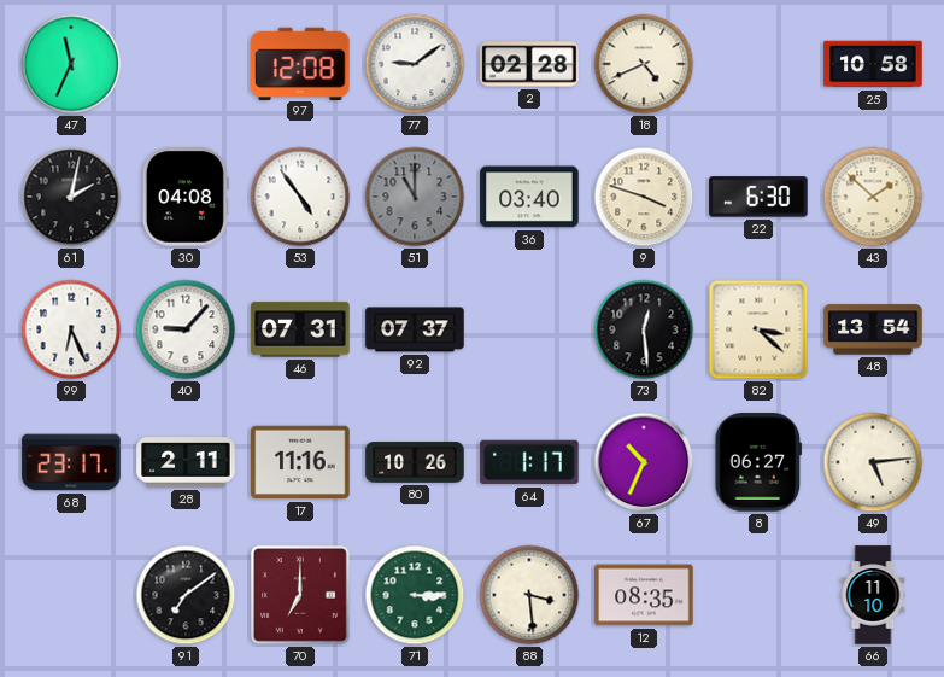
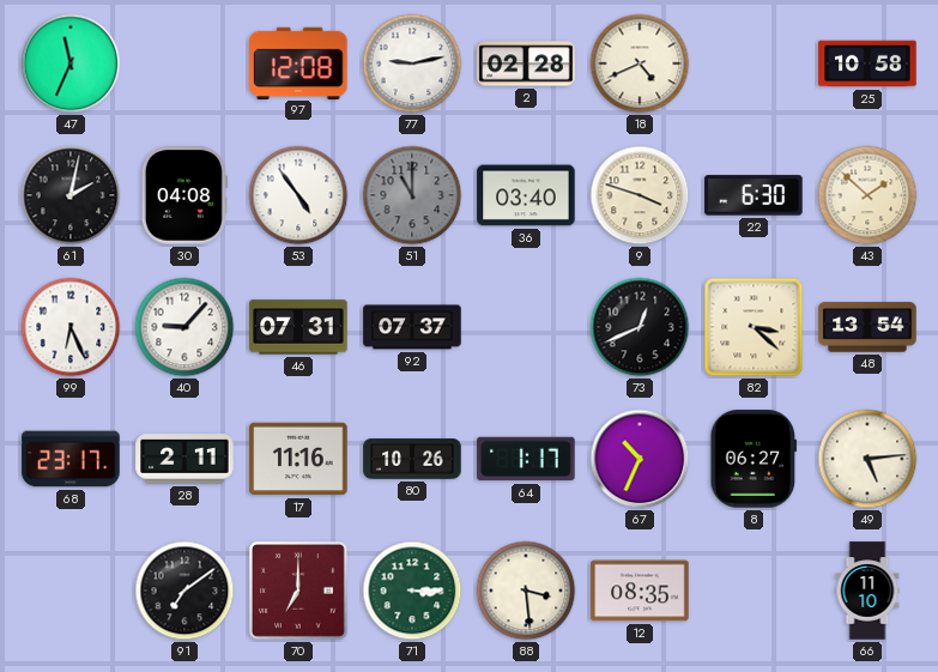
77: 9:09 -> 9:13 (412, 63)
73: 12:29 -> 12:41 (640, 327)
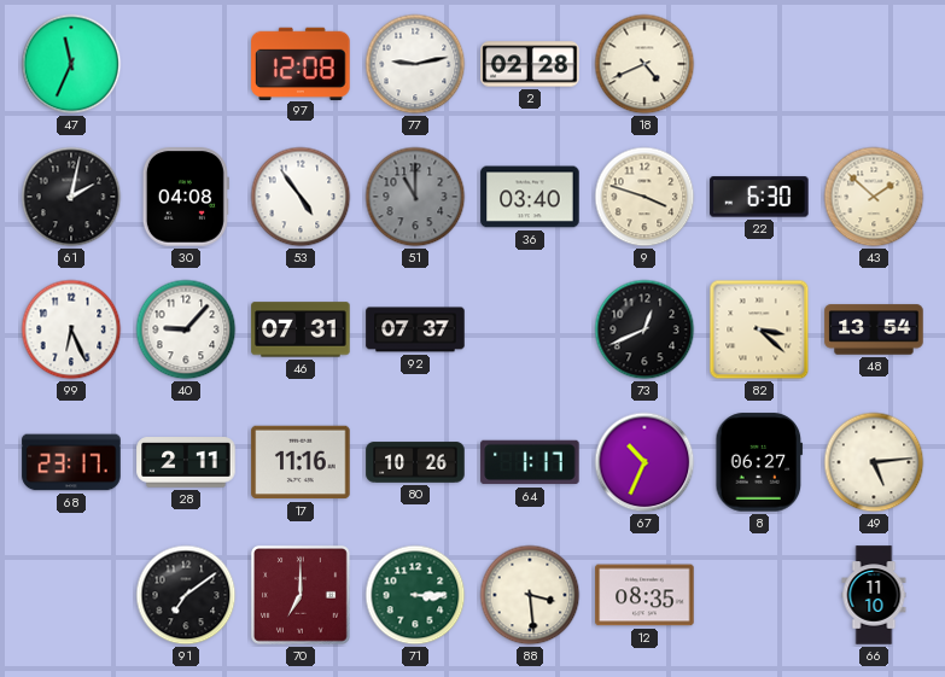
25: 10:58 -> none (867, 63)
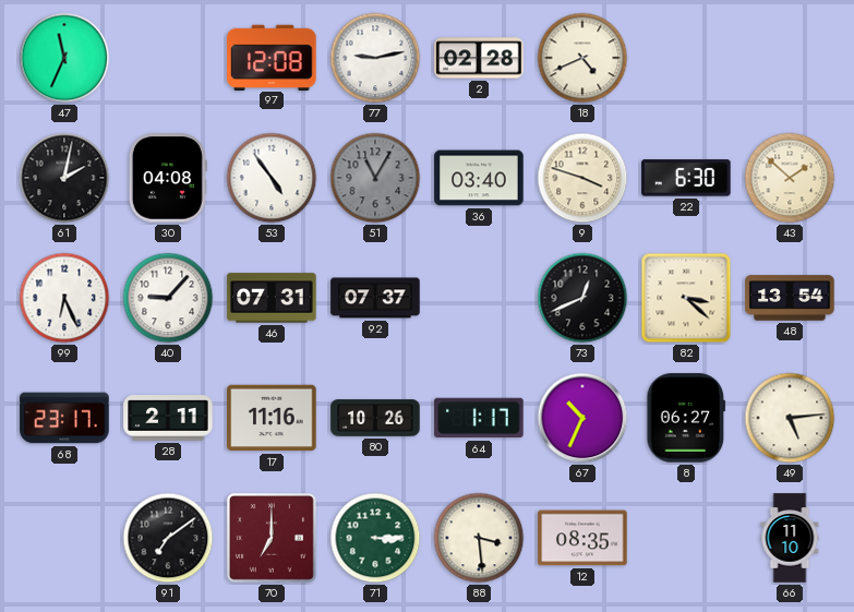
51: 11:00 -> 11:05 (375, 178)
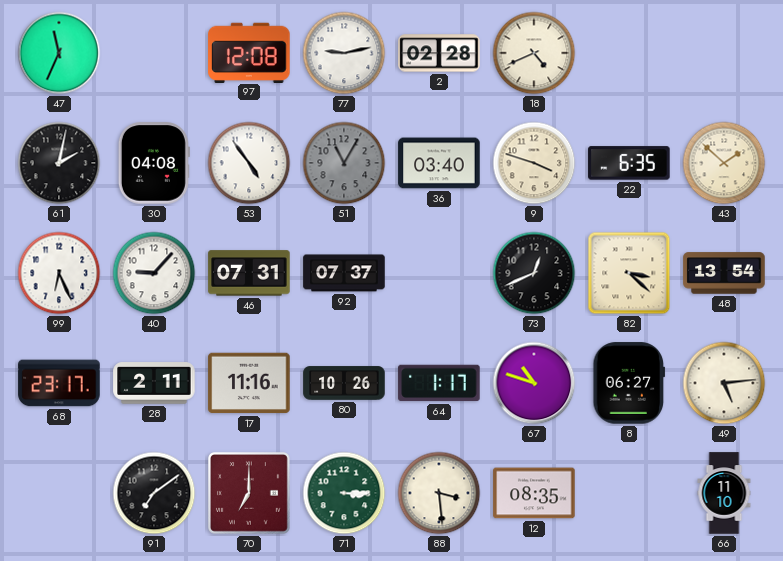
22: 6:30 -> 6:35 (629, 163)
67: 10:34 -> 10:48 (534, 383)
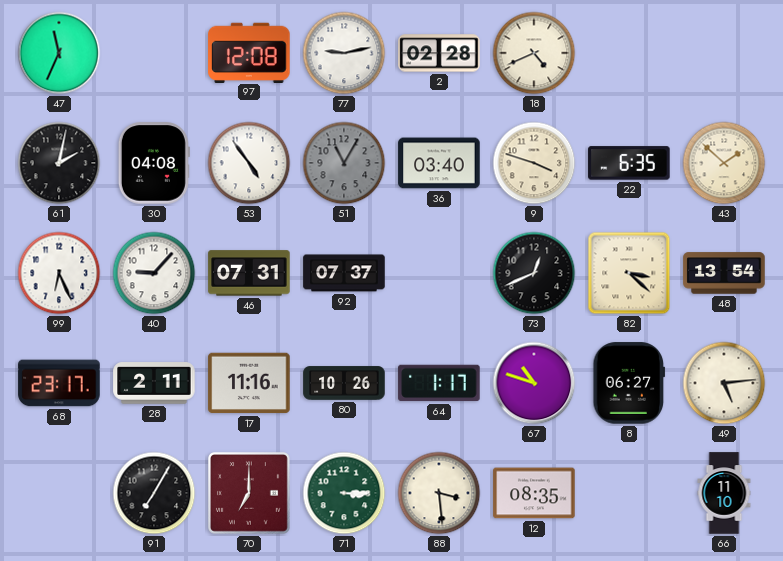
91: 7:09 -> 7:05 (154, 493)
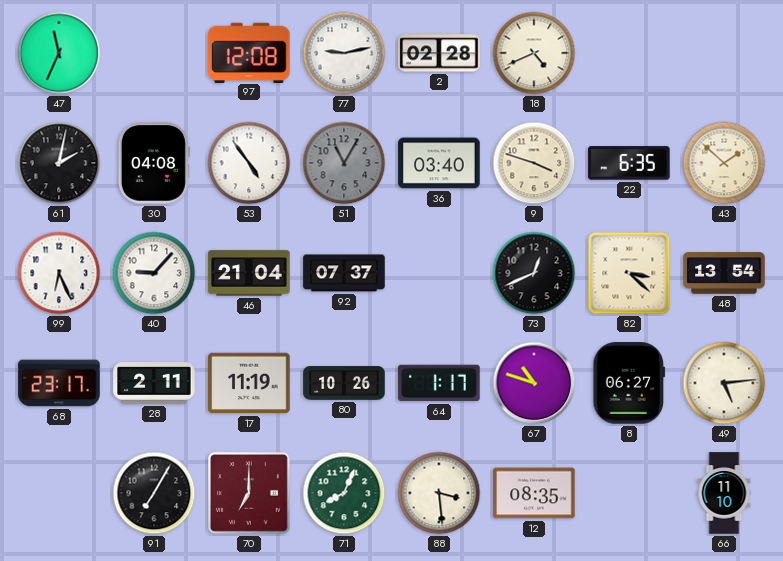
46: 07:31 -> 21:04 (249, 273)
17: 11:16 -> 11:19 (249, 383)
71: 3:15 -> 8:04 (344, 493)
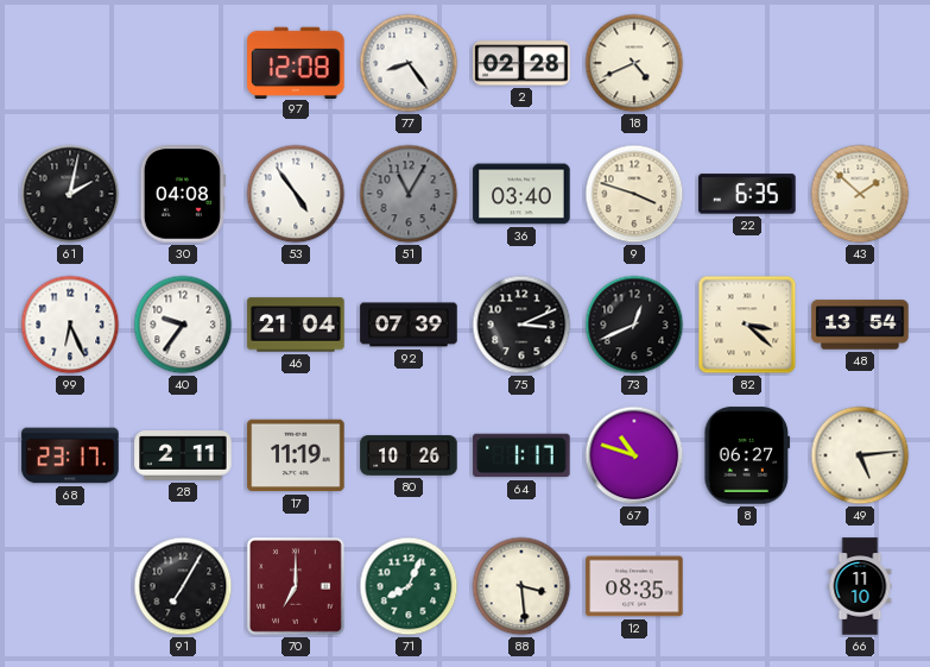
47: 11:34 -> none (59, 53)
77: 9:13 -> 8:24 (409, 63)
40: 9:07 -> 9:36 (183, 325)
92: 07:37 -> 07:39 (409, 325)
75: none -> 3:11 (521, 325)
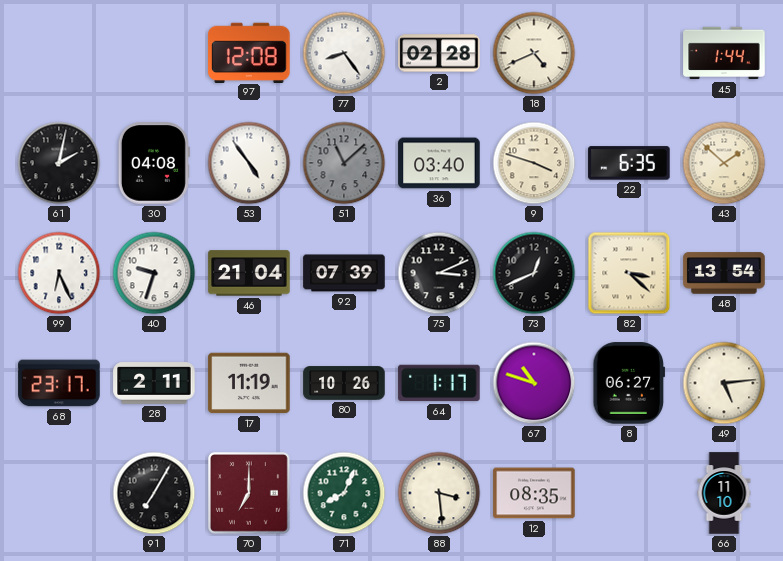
45: none -> 1:44 (724, 53)
51: 11:05 -> 11:08 (344, 163)
40: 9:36 -> 9:33 (154, 273)
